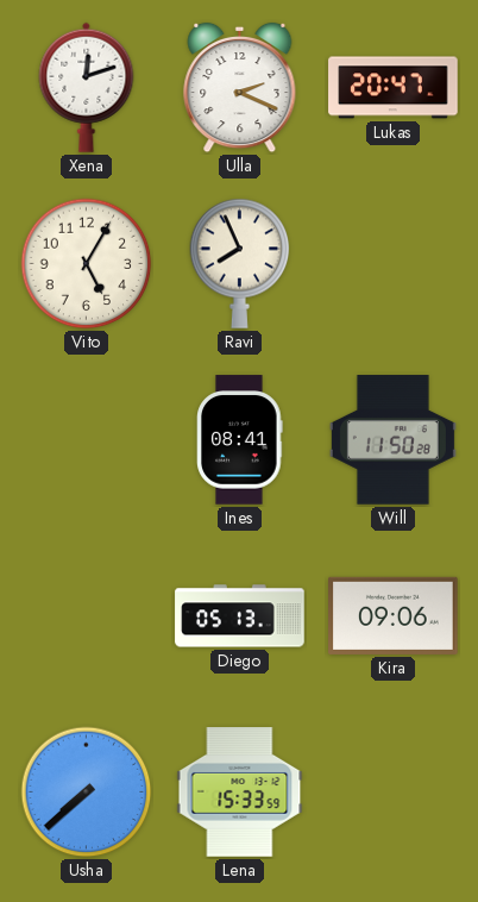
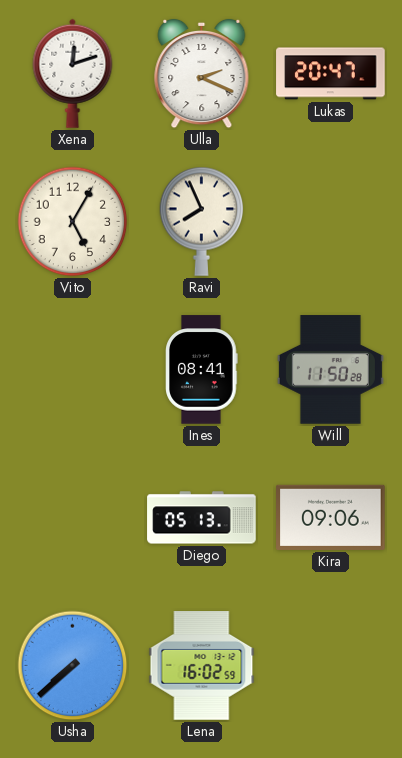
Lena: 15:33 -> 16:02 (202, 666)
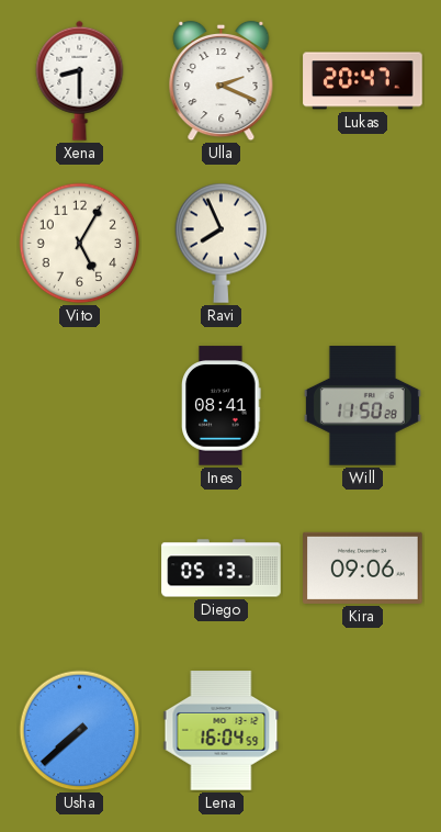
Xena: 12:12 -> 8:30 (80, 80)
Lena: 16:02 -> 16:04 (222, 731)
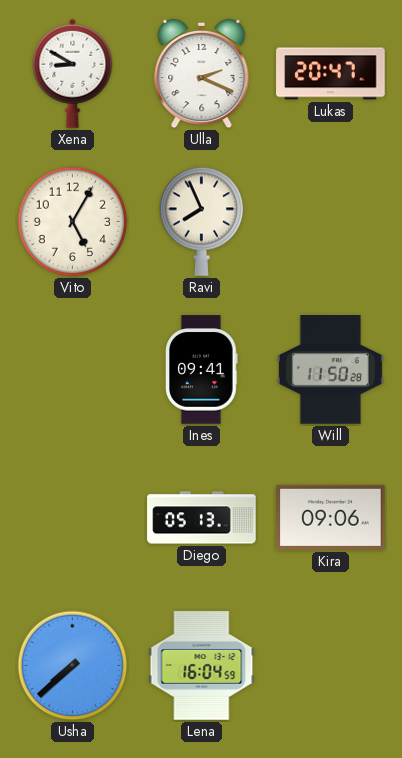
Xena: 8:30 -> 8:50 (73, 73)
Ines: 08:41 -> 09:41 (202, 370)
